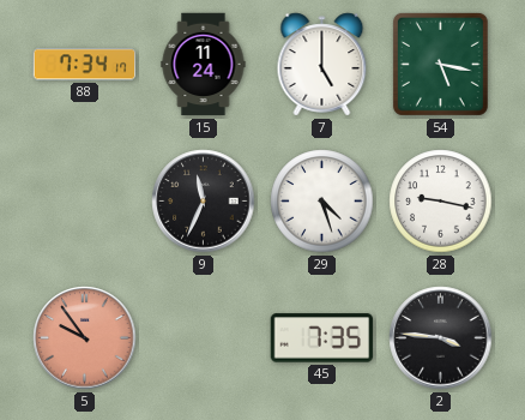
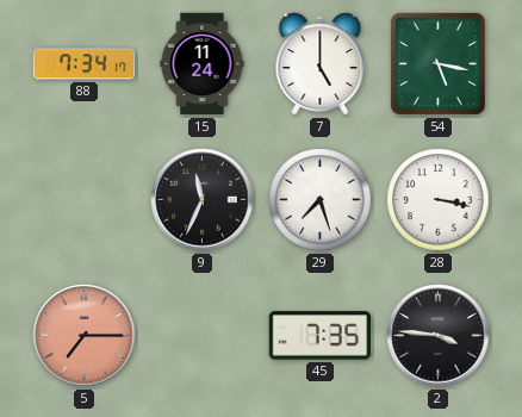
29: 4:27 -> 7:27 (321, 200)
28: 9:17 -> 3:17 (439, 200)
5: 9:54 -> 7:15 (85, 336)
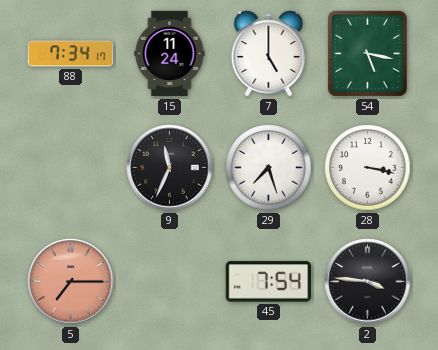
45: 7:35 -> 7:54 (269, 282)
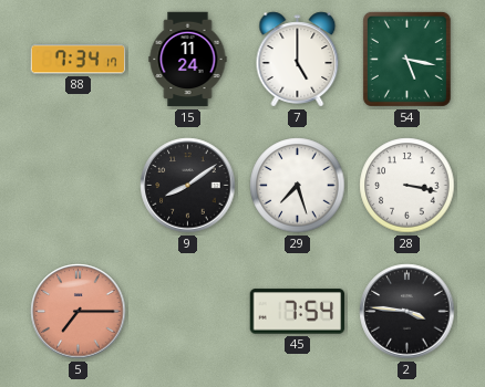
9: 11:34 -> 8:09 (188, 186)
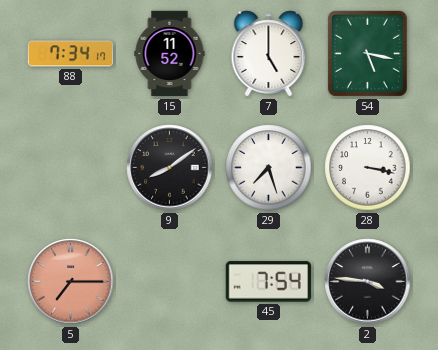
15: 11:24 -> 11:52 (170, 54)
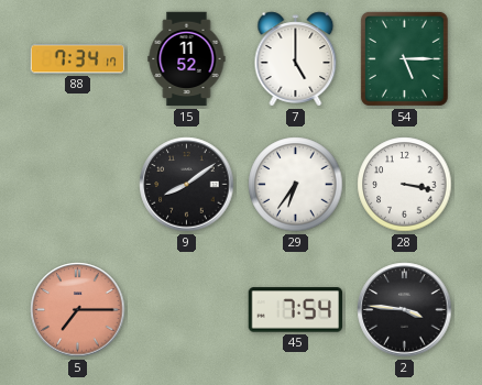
54: 5:17 -> 5:15 (404, 58)
29: 7:27 -> 6:36 (296, 185)
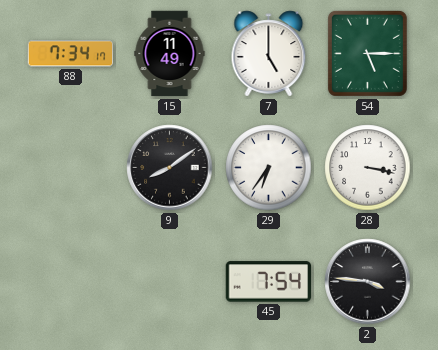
15: 11:52 -> 11:49 (170, 54)
5: 7:15 -> none (78, 310)
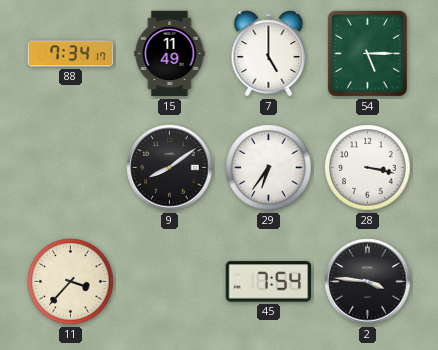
11: none -> 3:37 (71, 282)
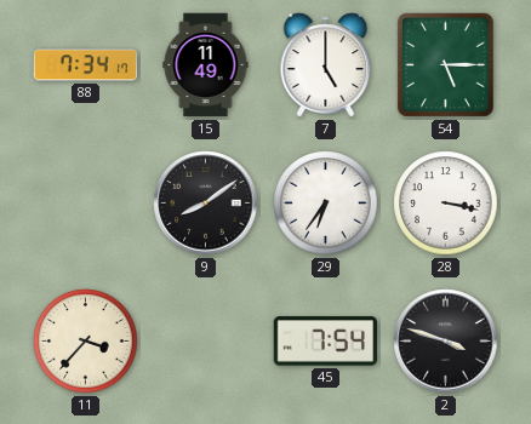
2: 3:46 -> 3:48 (446, 342)
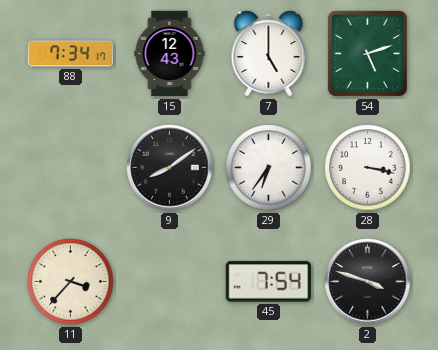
15: 11:49 -> 12:43 (170, 54)
54: 5:15 -> 5:12 (367, 53)
